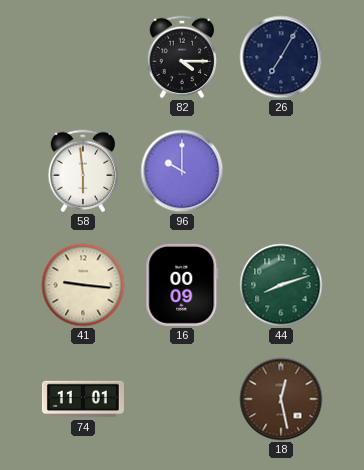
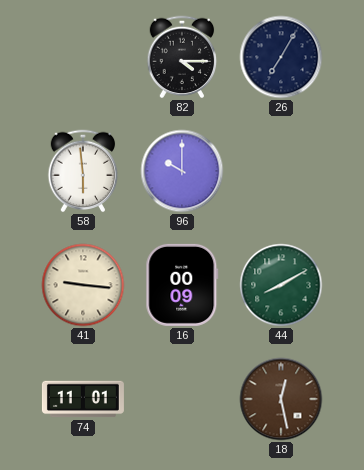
44: 8:12 -> 8:10 (281, 285)
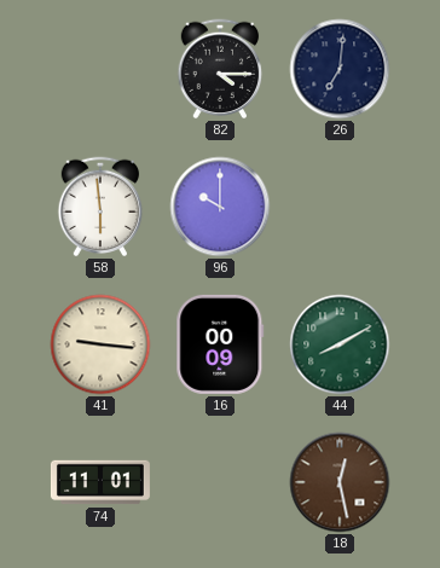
26: 7:05 -> 7:01 (340, 69)
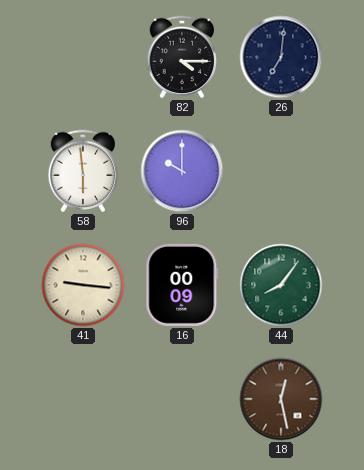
44: 8:10 -> 8:06 (281, 285)
74: 11:01 -> none (100, 482)
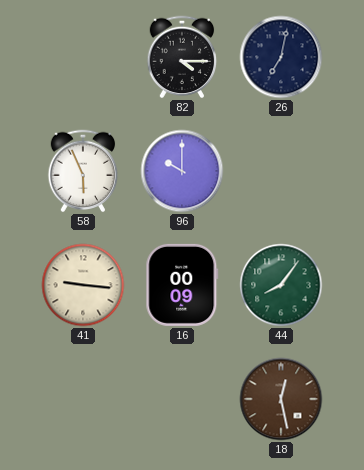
26: 7:01 -> 7:02 (281, 57)
58: 5:59 -> 5:56 (83, 171)
